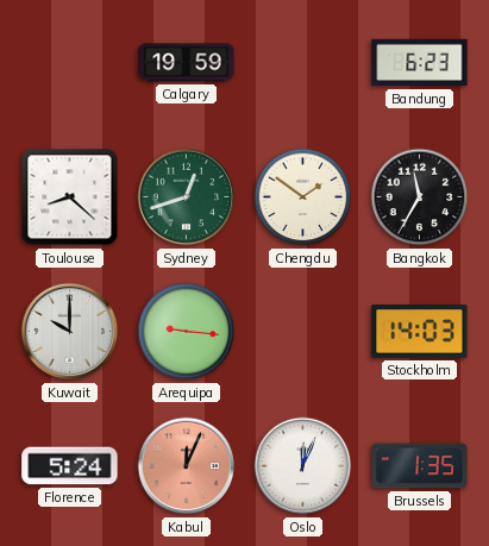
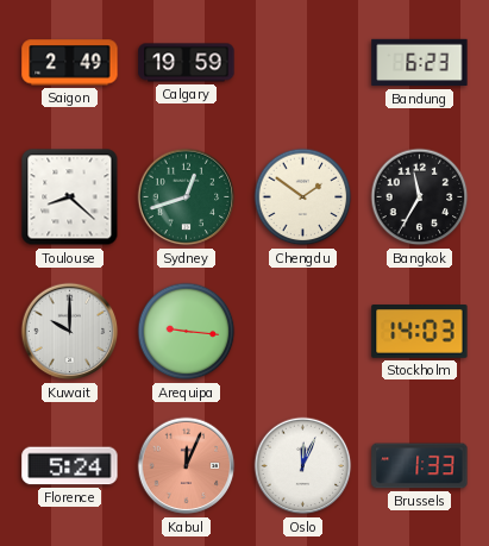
Saigon: none -> 2:49 (70, 63)
Brussels: 1:35 -> 1:33 (420, 466)
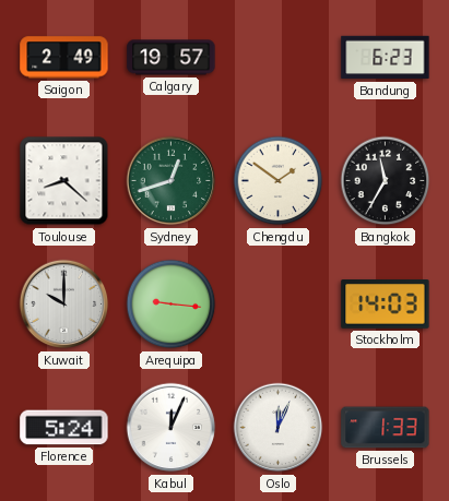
Calgary: 19:59 -> 19:57 (172, 58)
Kabul dial: salmon -> white (172, 428)
